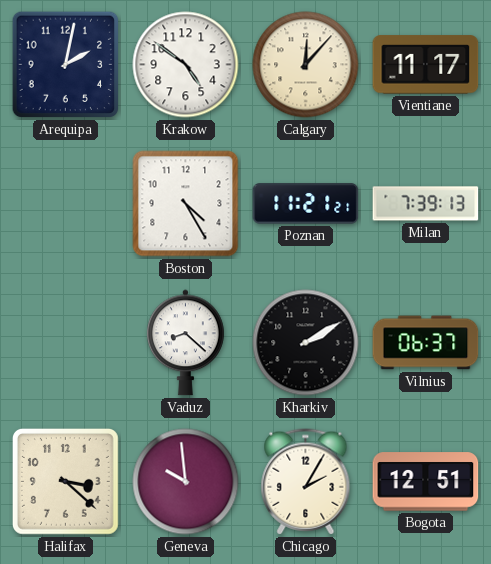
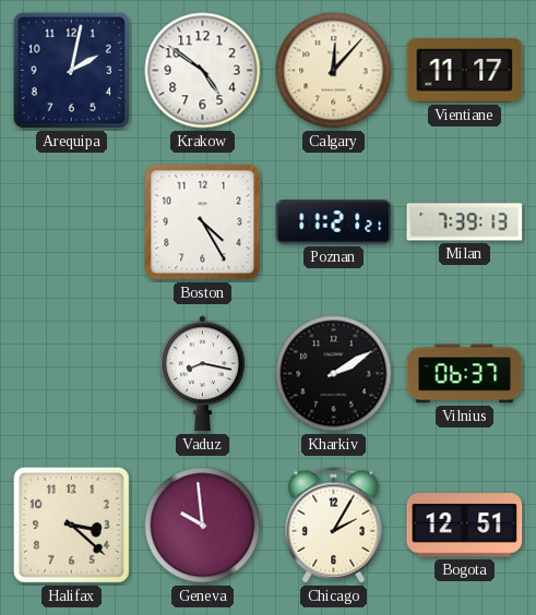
Vaduz: 8:22 -> 8:17 (202, 374)
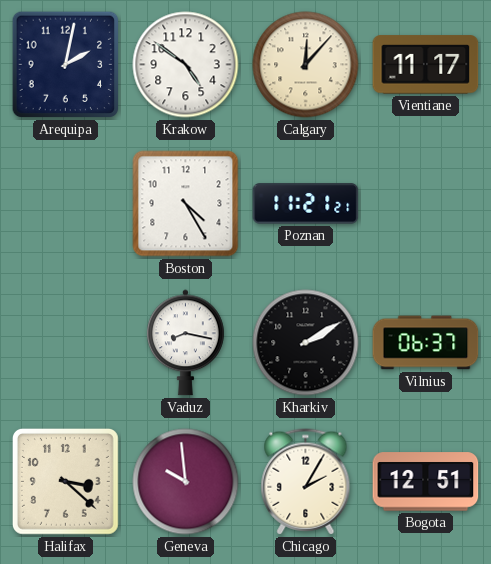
Milan: 7:39 -> none (465, 222)
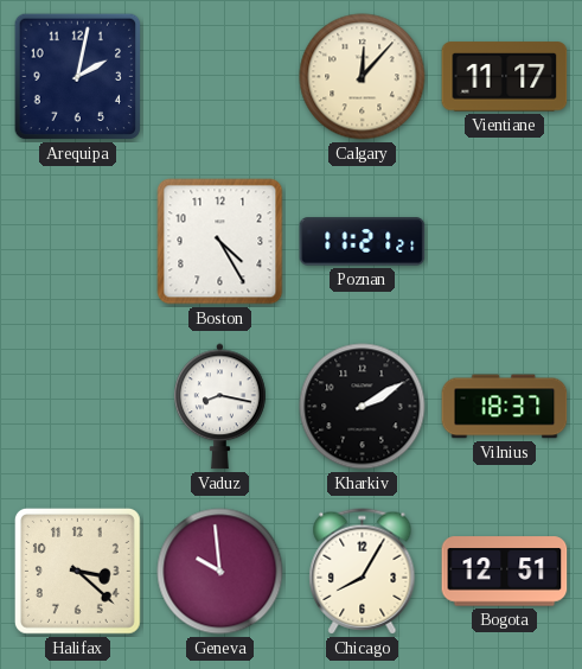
Krakow: 4:51 -> none (186, 65)
Vilnius: 06:37 -> 18:37 (505, 407)
Chicago: 2:05 -> 8:05 (363, 572)
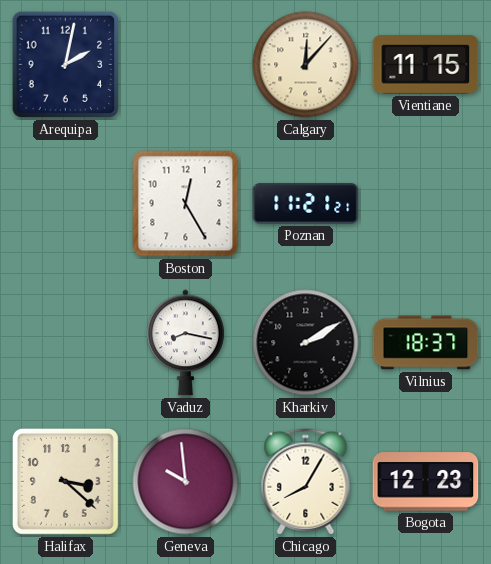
Vientiane: 11:17 -> 11:15 (426, 65)
Boston: 4:25 -> 12:25 (186, 204)
Bogota: 12:51 -> 12:23 (426, 482)
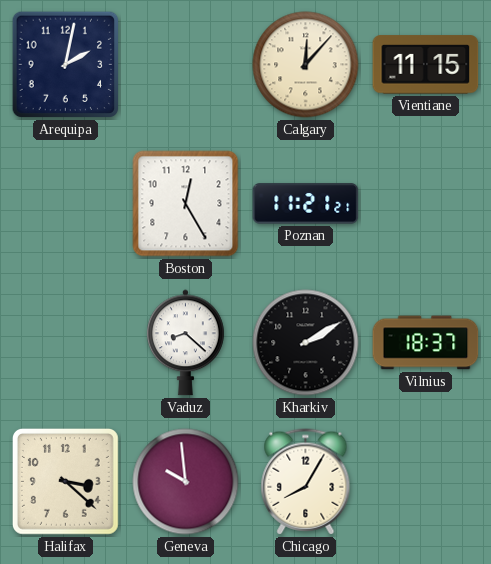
Vaduz: 8:17 -> 8:22 (185, 343)
Bogota: 12:23 -> none (426, 482)
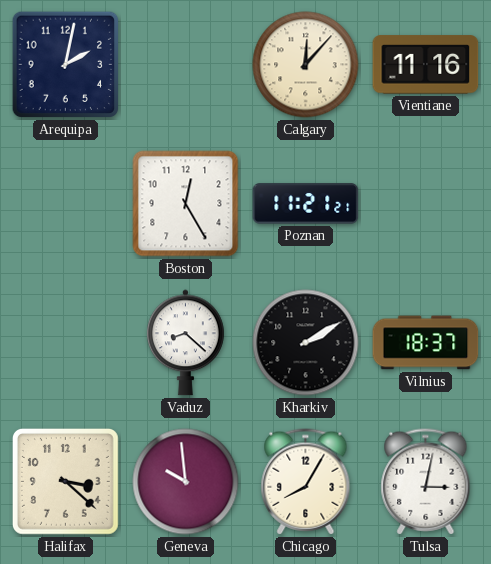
Vientiane: 11:15 -> 11:16 (426, 65)
Tulsa: none -> 3:02 (426, 482)
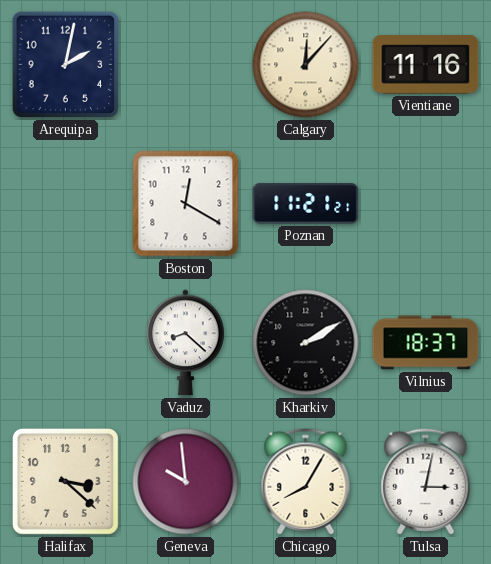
Boston: 12:25 -> 12:20 (186, 204)
